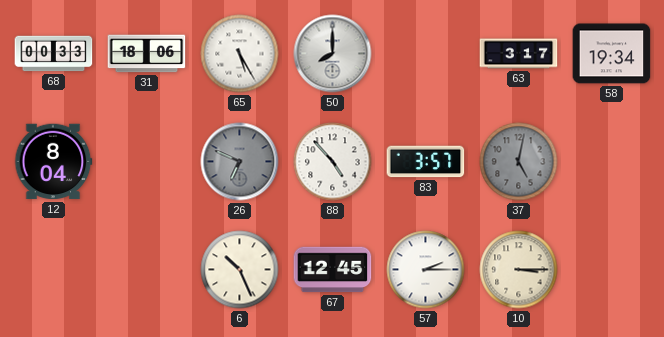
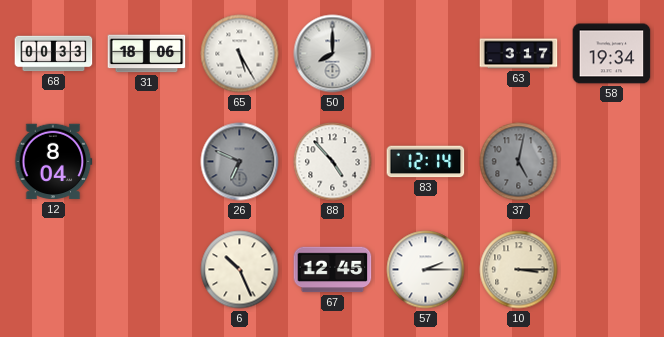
83: 3:57 -> 12:14 (426, 162)
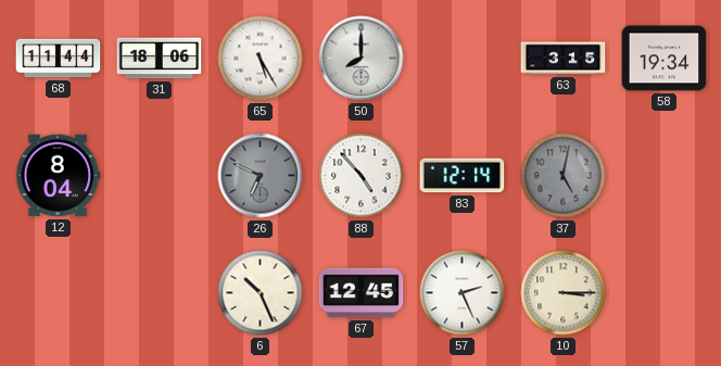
68: 00:33 -> 11:44 (59, 59)
63: 3:17 -> 3:15 (564, 59)
57: 2:15 -> 2:26 (463, 293)
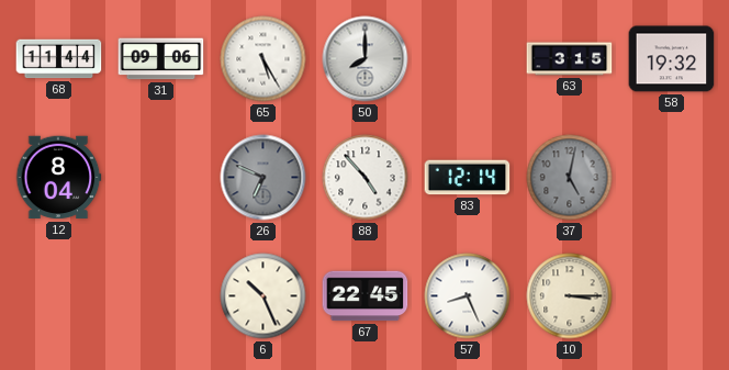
31: 18:06 -> 09:06 (161, 59)
58: 19:34 -> 19:32 (672, 59)
67: 12:45 -> 22:45 (366, 296)
57: 2:26 -> 8:26 (468, 296)
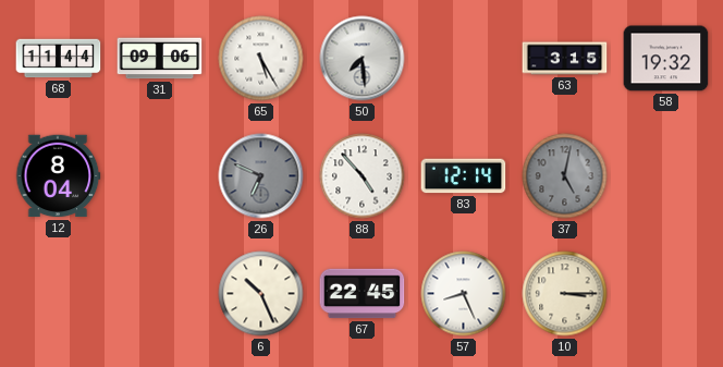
50: 8:00 -> 7:29 (363, 59)
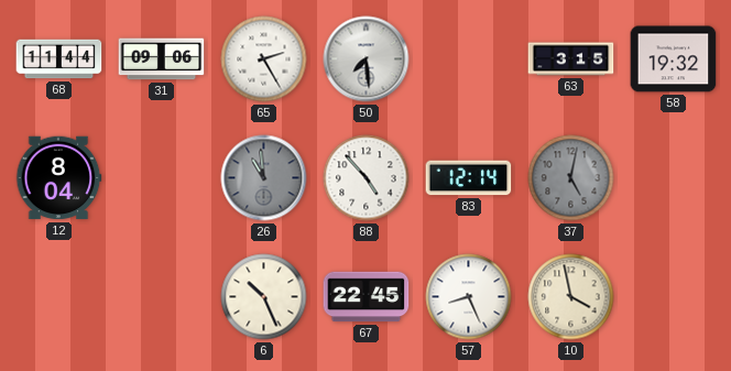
65: 5:25 -> 2:25 (264, 59)
26: 6:49 -> 10:59 (264, 178)
10: 3:15 -> 3:58 (571, 297)
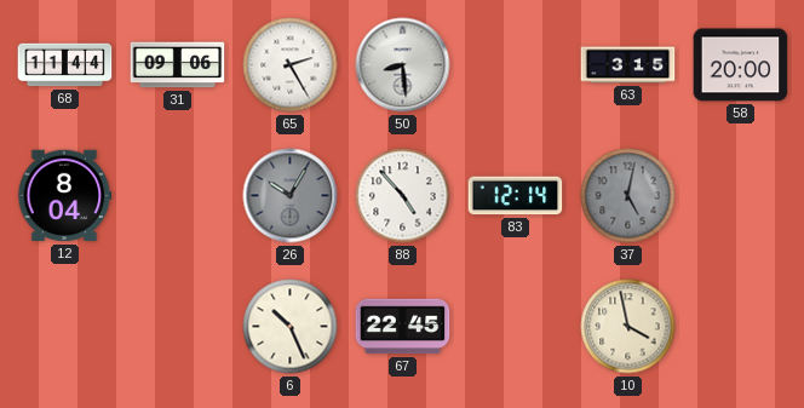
50: 7:29 -> 8:29 (403, 65)
58: 19:32 -> 20:00 (741, 65)
26: 10:59 -> 10:05 (291, 196)
57: 8:26 -> none (469, 297)
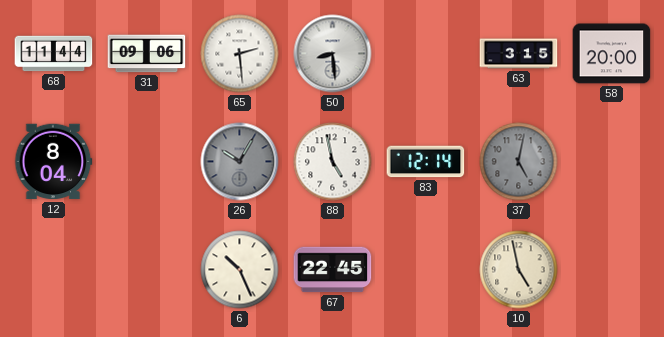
65: 2:25 -> 2:29 (240, 54)
88: 4:53 -> 4:58 (333, 162)
10: 3:58 -> 4:58 (519, 270)
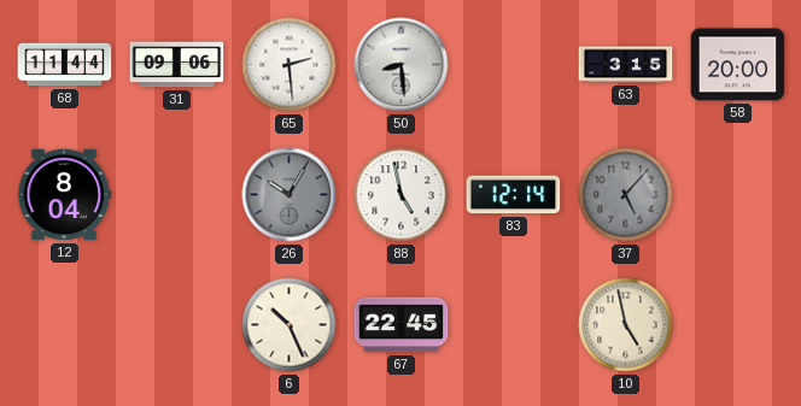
37: 5:02 -> 5:07 (626, 195)
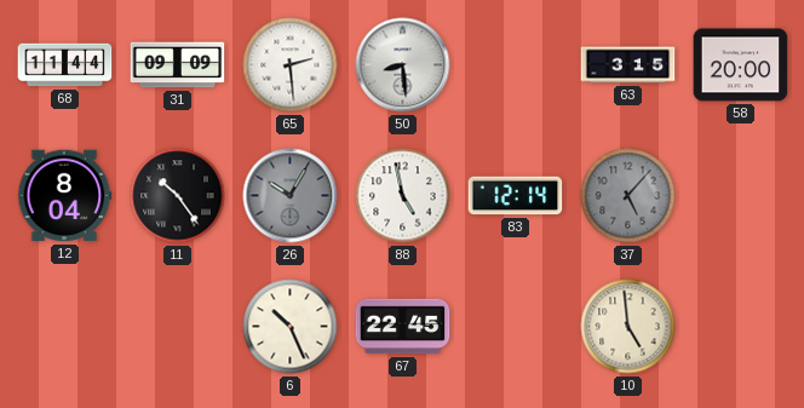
31: 09:06 -> 09:09 (178, 65)
11: none -> 10:24 (178, 196)
10: 4:58 -> 4:59 (628, 327)
